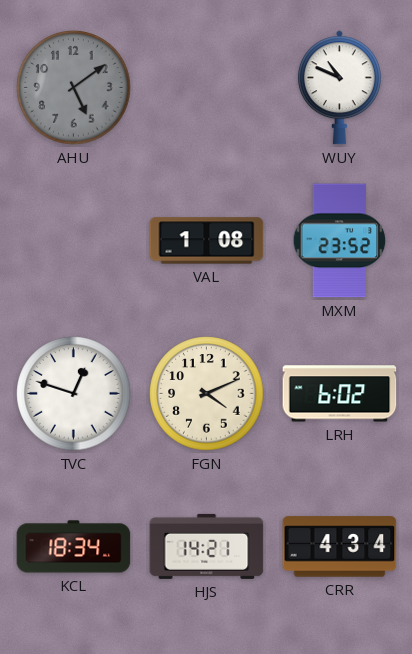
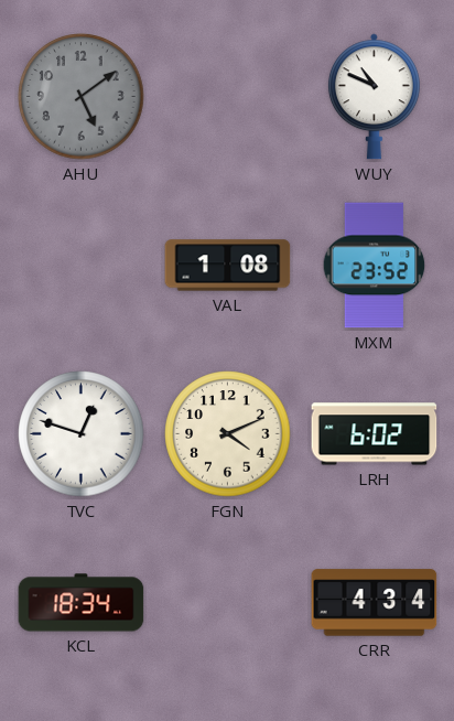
HJS: 14:21 -> none (207, 546)
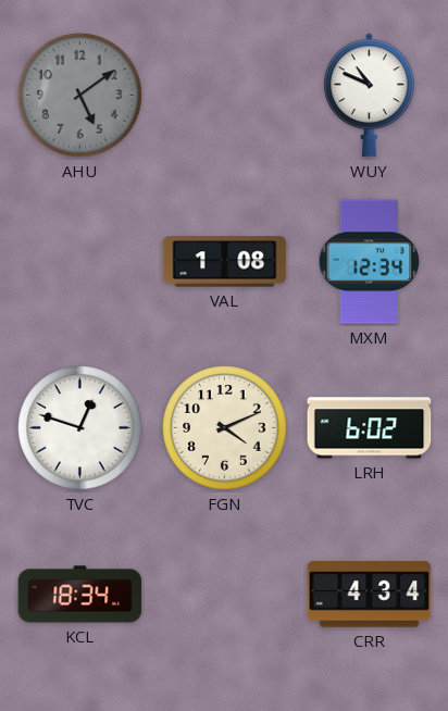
MXM: 23:52 -> 12:34 (370, 262)
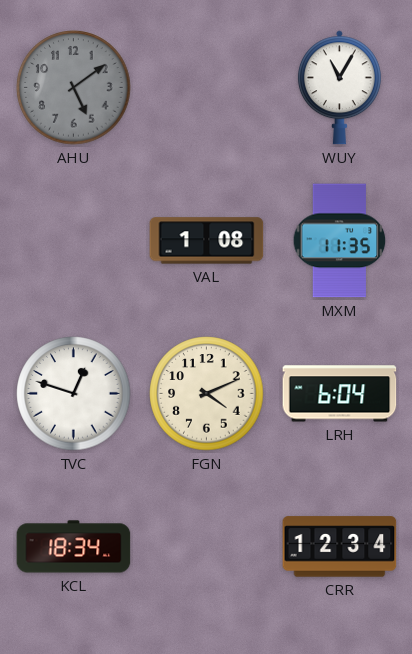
WUY: 10:49 -> 11:05 (339, 88)
MXM: 12:34 -> 11:35 (340, 241)
LRH: 6:02 -> 6:04 (340, 394)
CRR: 4:34 -> 12:34 (340, 547)
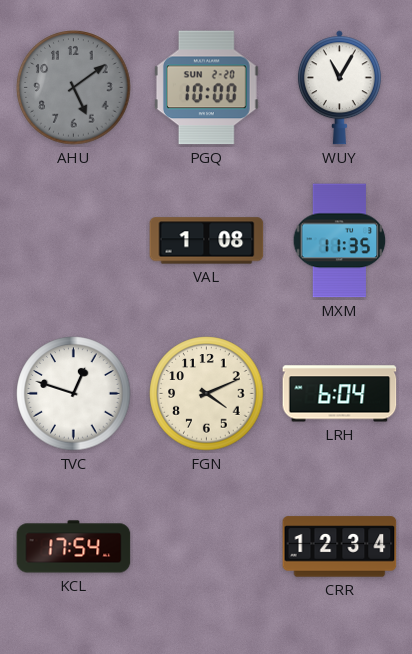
PGQ: none -> 10:00 (206, 88)
KCL: 18:34 -> 17:54 (74, 547)
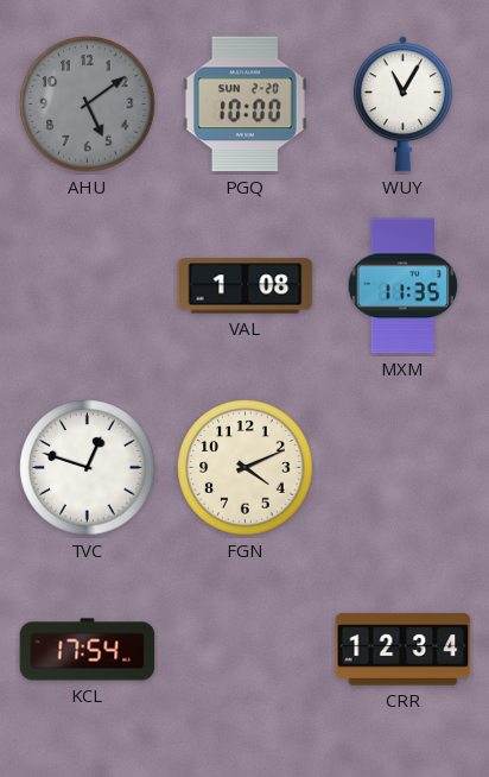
LRH: 6:04 -> none (340, 394)
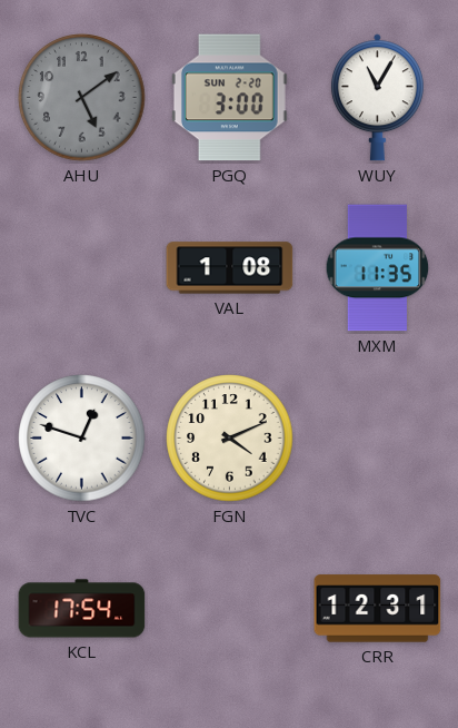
PGQ: 10:00 -> 3:00 (229, 98)
CRR: 12:34 -> 12:31 (378, 609)
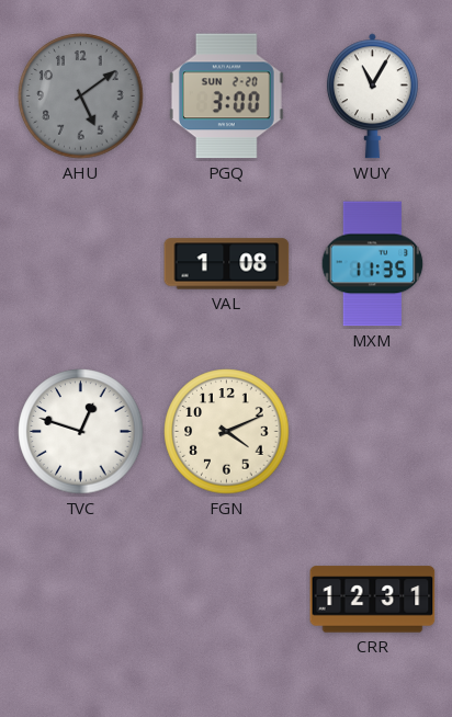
KCL: 17:54 -> none (82, 609)
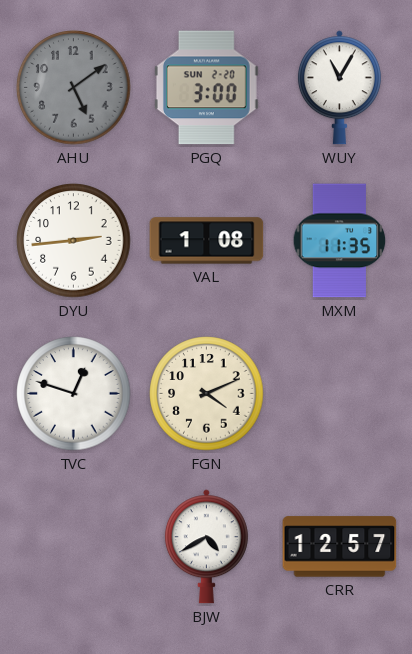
DYU: none -> 2:44 (74, 241)
BJW: none -> 4:40 (206, 547)
CRR: 12:31 -> 12:57 (340, 547)
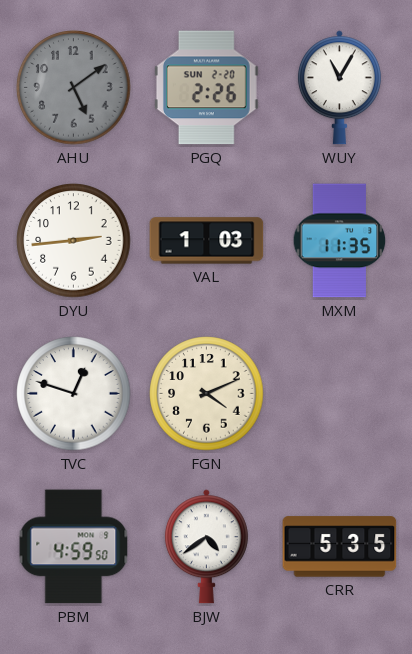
PGQ: 3:00 -> 2:26 (206, 88)
VAL: 1:08 -> 1:03 (207, 241)
PBM: none -> 4:59 (74, 547)
BJW: 4:40 -> 4:39 (206, 547)
CRR: 12:57 -> 5:35 (340, 547)
